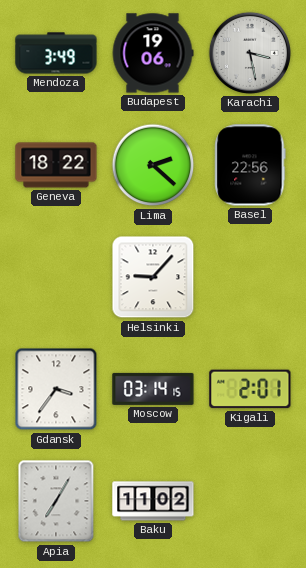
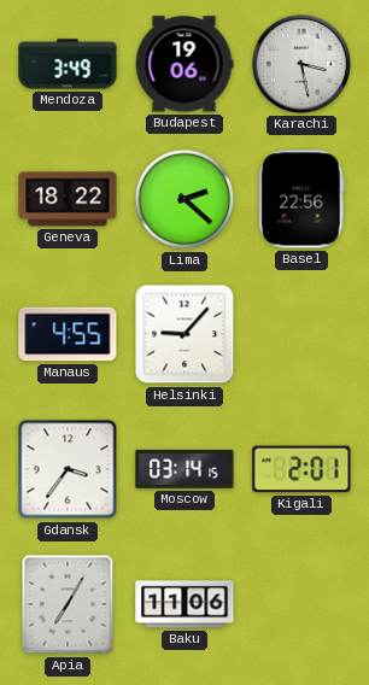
Manaus: none -> 4:55 (68, 334)
Baku: 11:02 -> 11:06 (184, 604)
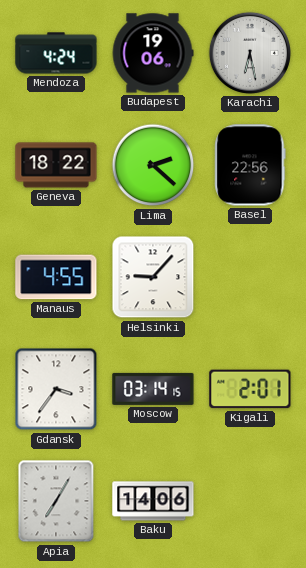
Mendoza: 3:49 -> 4:24 (56, 53)
Karachi: 3:28 -> 6:28 (250, 53)
Baku: 11:06 -> 14:06 (153, 501)
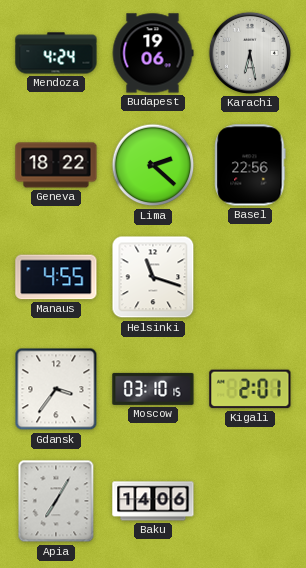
Helsinki: 9:07 -> 11:18 (153, 277)
Moscow: 03:14 -> 03:10 (153, 389)
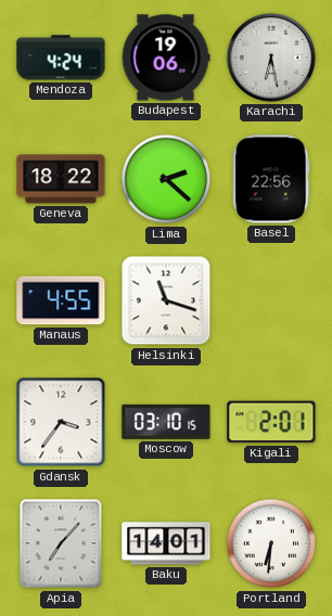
Apia: 7:05 -> 7:07 (61, 543)
Baku: 14:06 -> 14:01 (166, 543)
Portland: none -> 6:31 (271, 543)
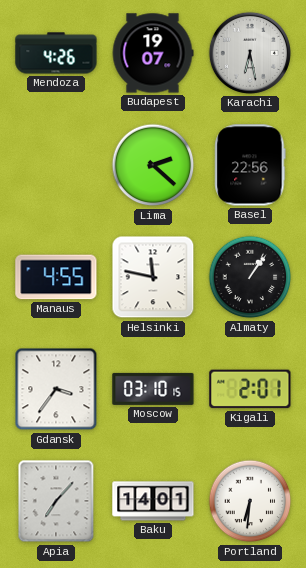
Mendoza: 4:24 -> 4:26 (56, 53)
Budapest: 19:06 -> 19:07 (153, 53)
Geneva: 18:22 -> none (61, 179)
Helsinki: 11:18 -> 11:47 (153, 277)
Almaty: none -> 1:06 (250, 277)
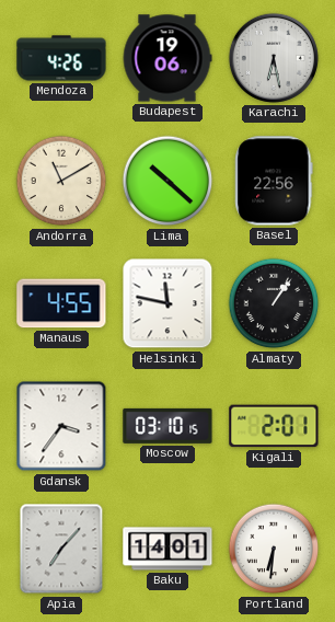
Budapest: 19:07 -> 19:06 (168, 58)
Andorra: none -> 11:10 (61, 181)
Lima: 2:22 -> 10:22 (168, 181)
